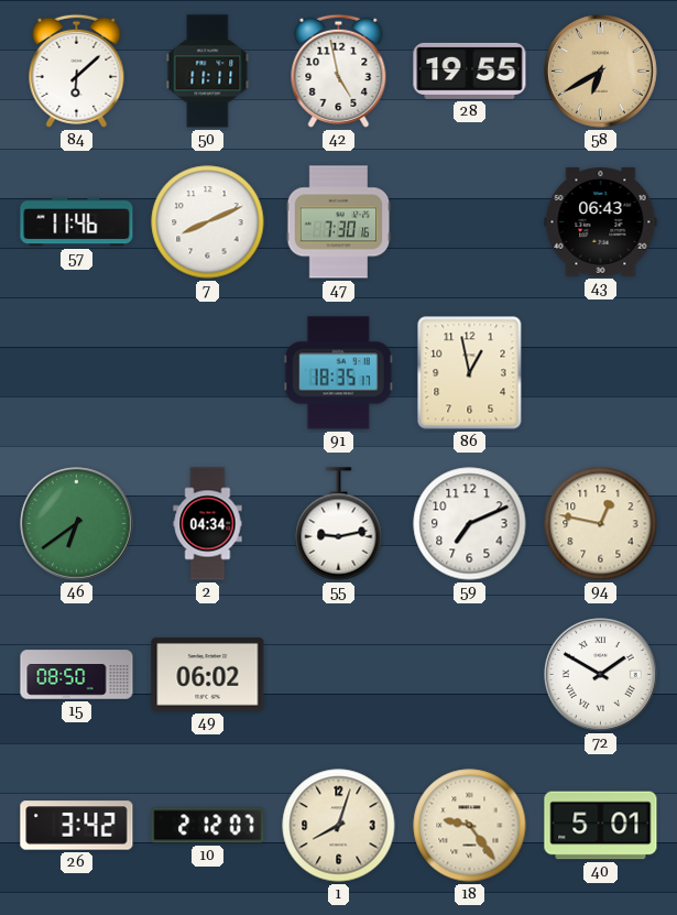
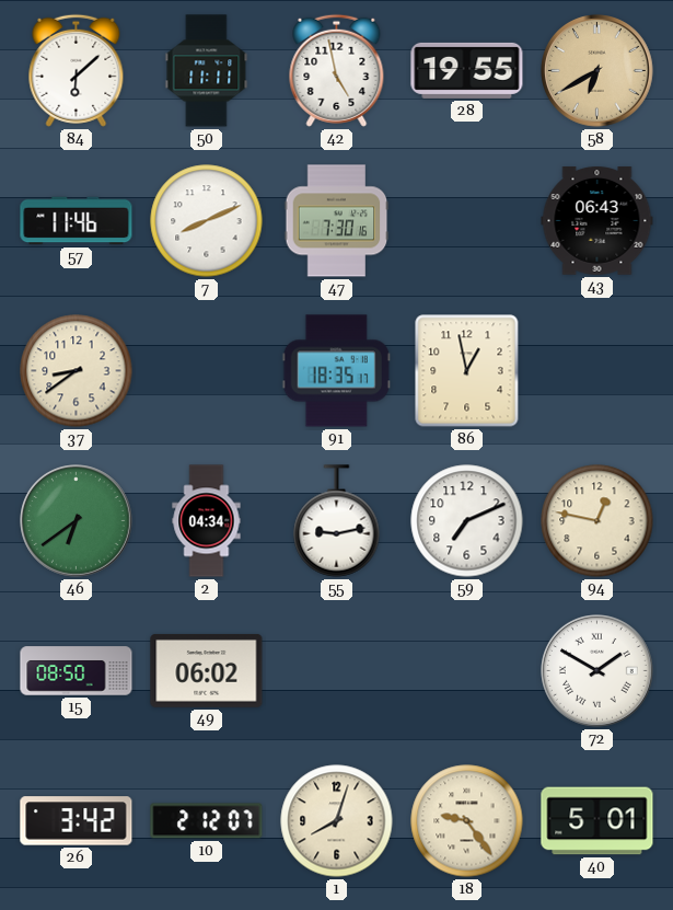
37: none -> 8:39 (77, 371)
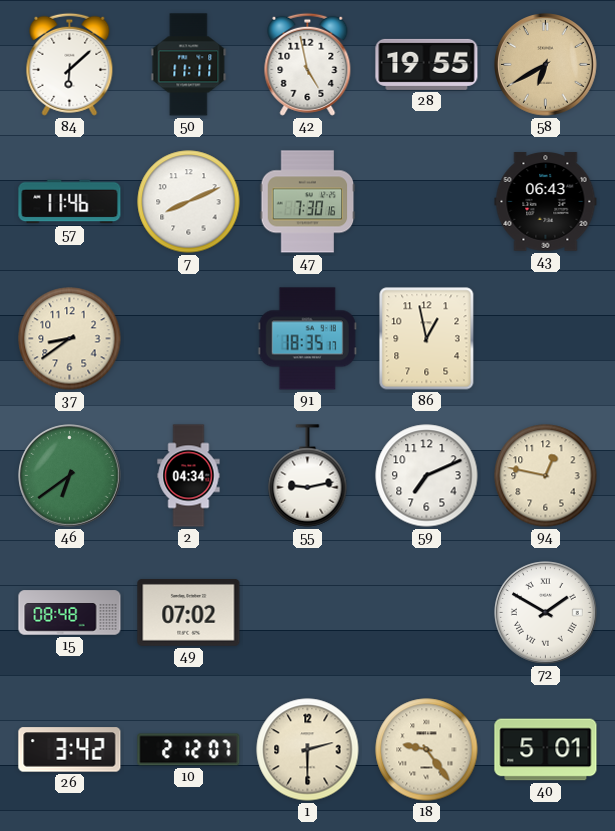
15: 08:50 -> 08:48 (70, 613)
49: 06:02 -> 07:02 (189, 612)
1: 8:03 -> 2:30 (308, 750)
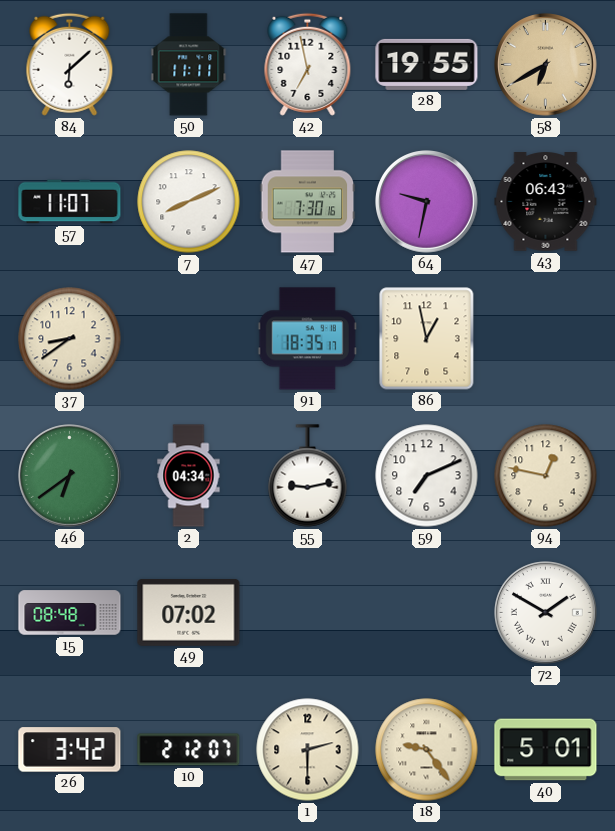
42: 4:58 -> 6:58 (308, 64)
57: 11:46 -> 11:07 (70, 202)
64: none -> 9:32 (427, 202)
